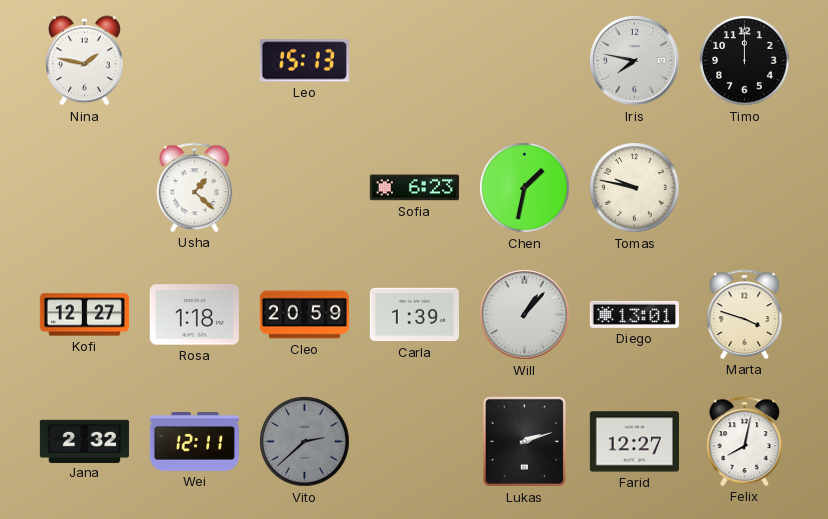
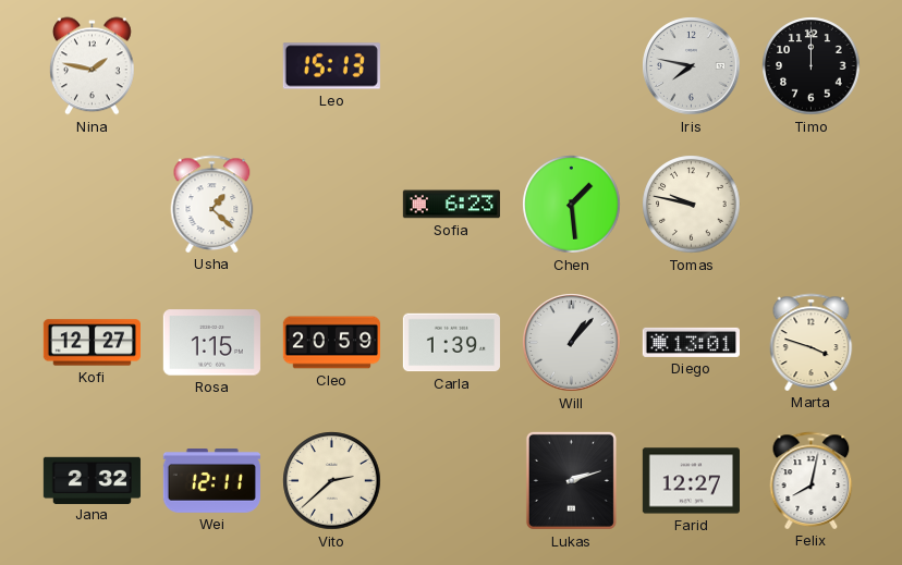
Chen: 1:32 -> 1:29 (572, 205)
Rosa: 1:18 -> 1:15 (211, 343)
Vito dial: grey -> cream (332, 481)
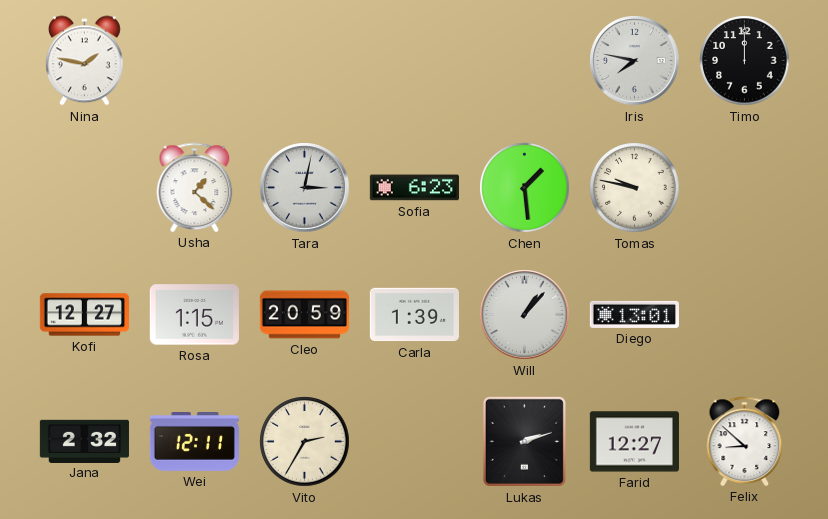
Leo: 15:13 -> none (331, 66)
Tara: none -> 3:02 (305, 188)
Marta: 3:48 -> none (812, 342)
Vito: 2:38 -> 2:35 (305, 442)
Felix: 8:02 -> 8:52 (745, 441)
